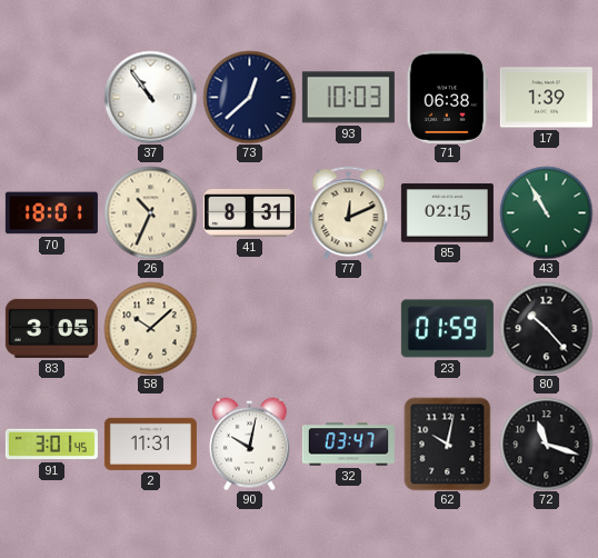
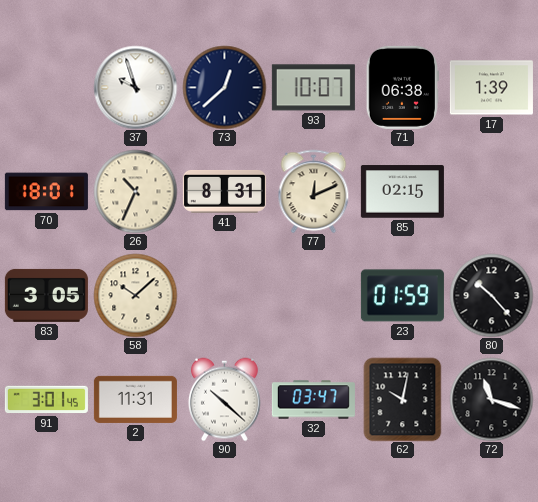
37: 10:54 -> 9:57 (135, 87)
93: 10:03 -> 10:07 (313, 88)
43: 10:55 -> none (546, 212)
90: 10:02 -> 10:22 (224, 399)
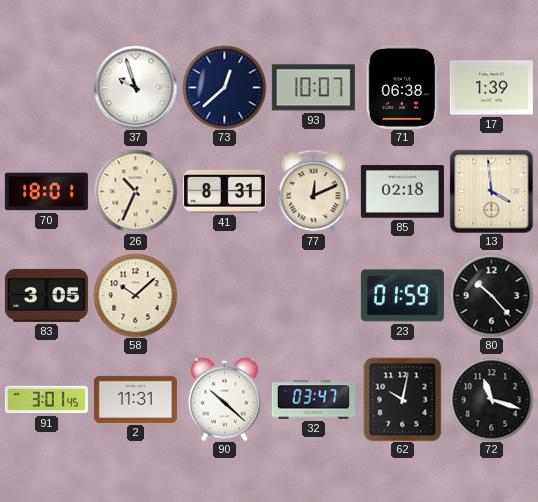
85: 02:15 -> 02:18 (402, 192)
13: none -> 3:59 (491, 191)
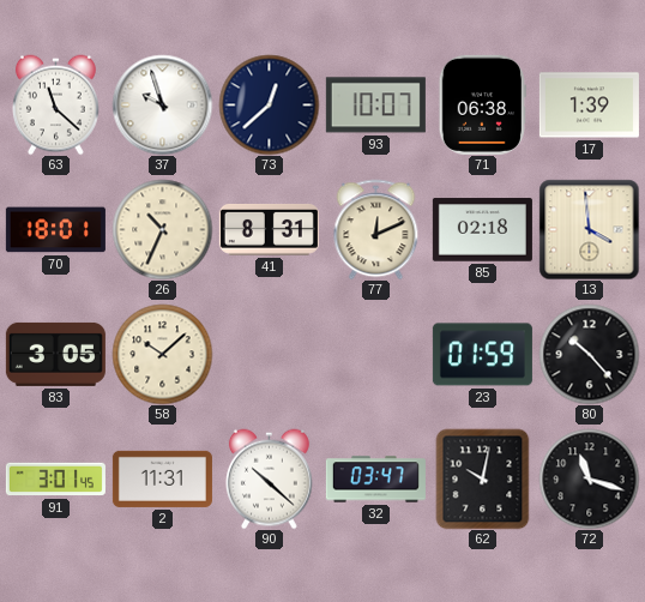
63: none -> 11:22 (55, 104)
